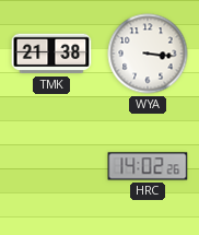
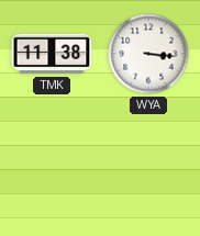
TMK: 21:38 -> 11:38 (52, 54)
HRC: 14:02 -> none (148, 166)
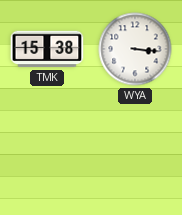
TMK: 11:38 -> 15:38 (47, 49)
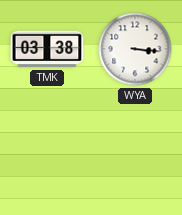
TMK: 15:38 -> 03:38 (47, 49)
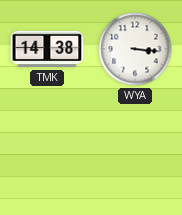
TMK: 03:38 -> 14:38 (47, 49)
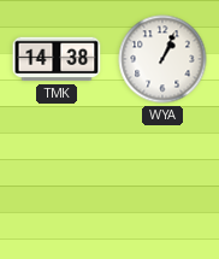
WYA: 3:16 -> 1:04 (162, 59)
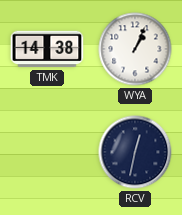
RCV: none -> 12:32 (135, 152)
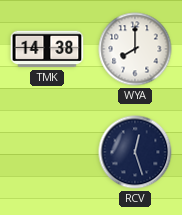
WYA: 1:04 -> 8:00 (135, 49)
RCV: 12:32 -> 12:27 (135, 152)
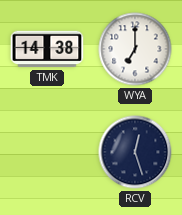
WYA: 8:00 -> 7:00 (135, 49)
